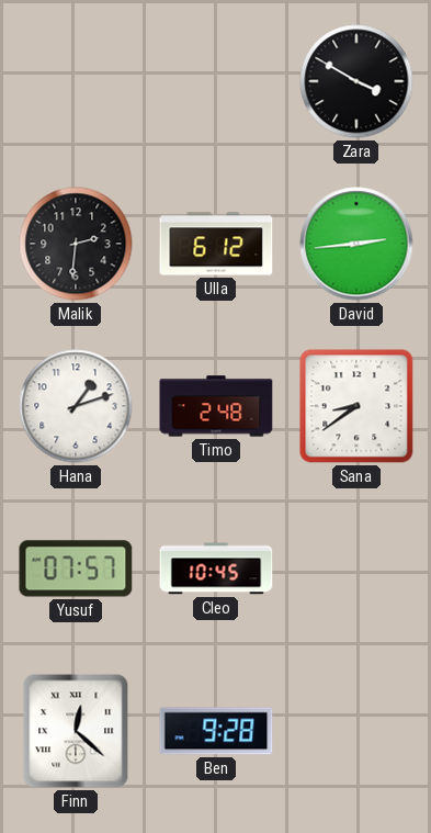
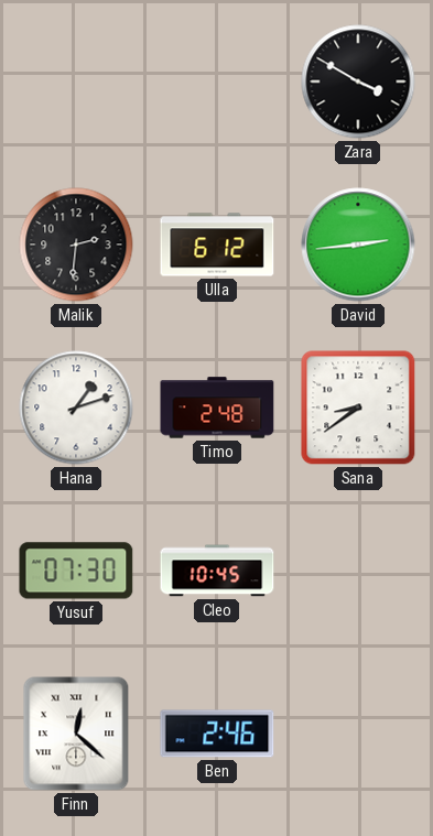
Yusuf: 07:57 -> 07:30 (76, 571)
Ben: 9:28 -> 2:46 (217, 734)
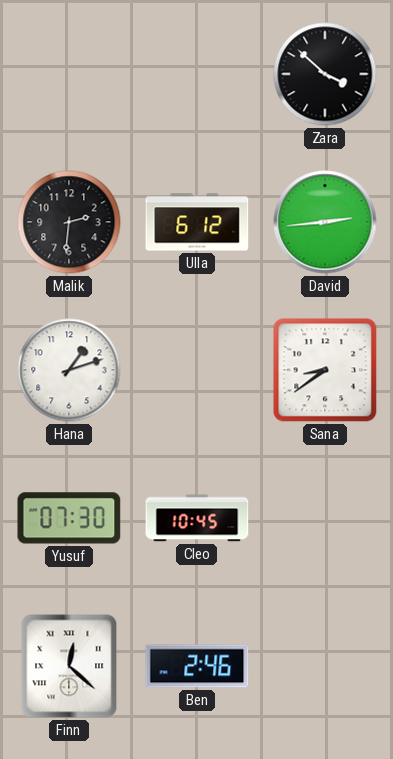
Zara: 3:50 -> 3:52 (325, 74)
Timo: 2:48 -> none (217, 408)
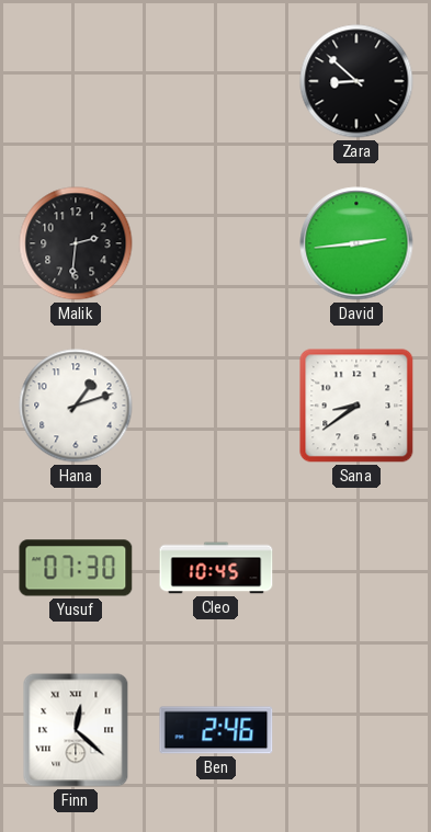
Zara: 3:52 -> 8:52 (356, 81)
Ulla: 6:12 -> none (197, 222)
